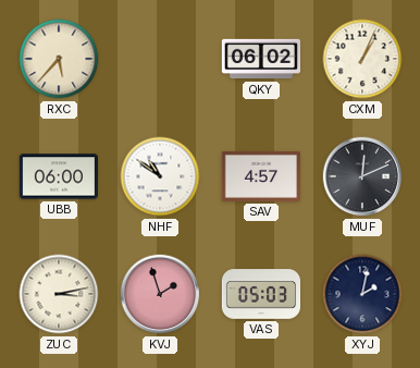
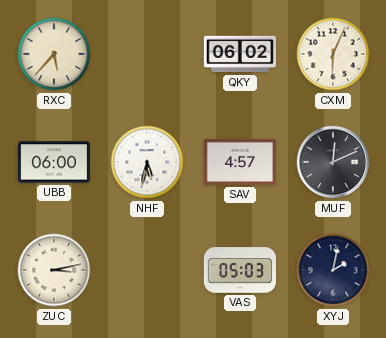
CXM: 1:04 -> 6:04 (333, 54)
NHF: 10:51 -> 5:32 (147, 162)
KVJ: 1:57 -> none (160, 294)
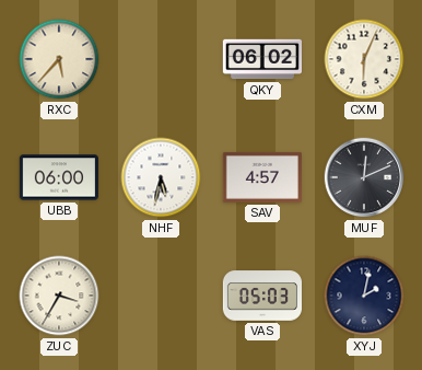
ZUC: 3:13 -> 3:35 (59, 296)
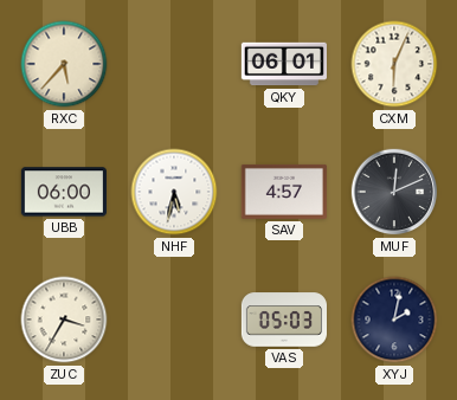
QKY: 06:02 -> 06:01 (283, 64)
